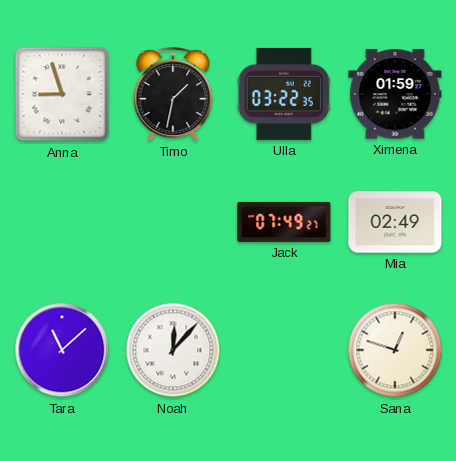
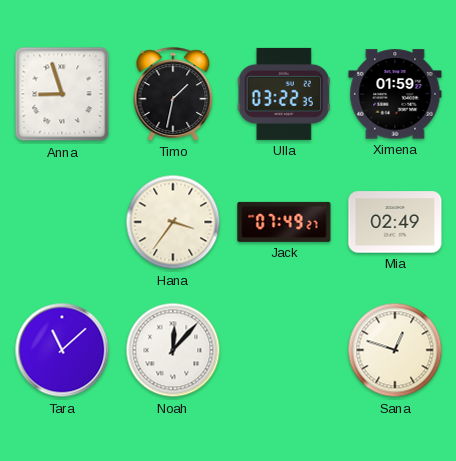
Hana: none -> 3:36 (173, 222)
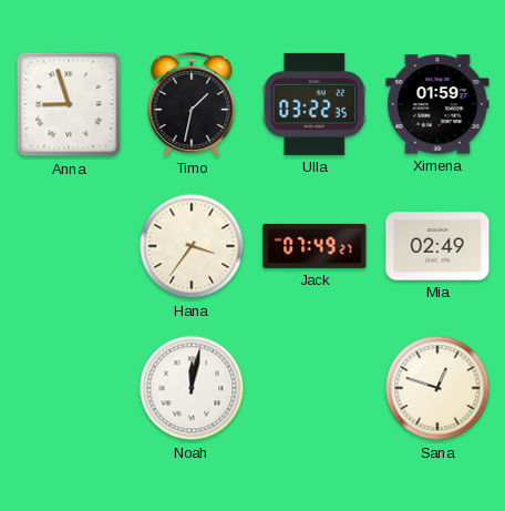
Tara: 11:08 -> none (62, 350)
Noah: 12:07 -> 12:02 (192, 388)
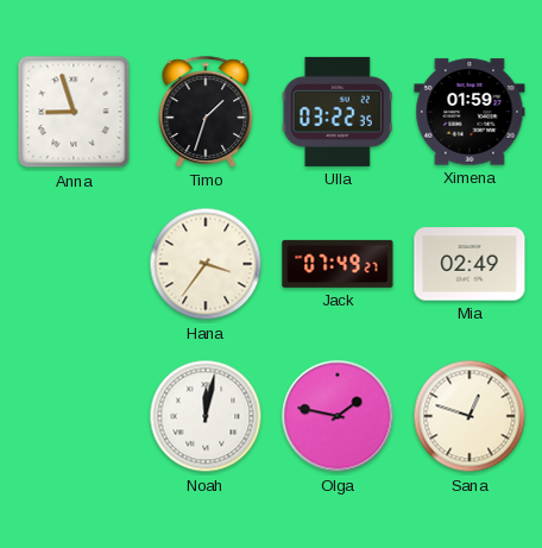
Timo: 1:32 -> 1:33 (206, 112)
Olga: none -> 1:47 (338, 416)
